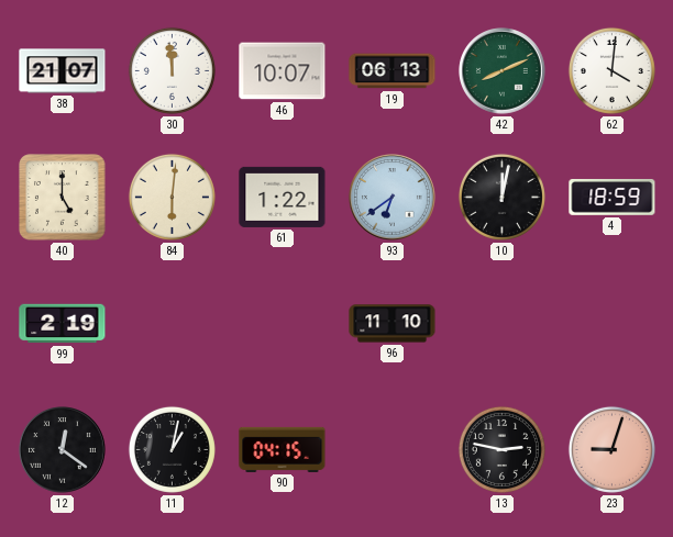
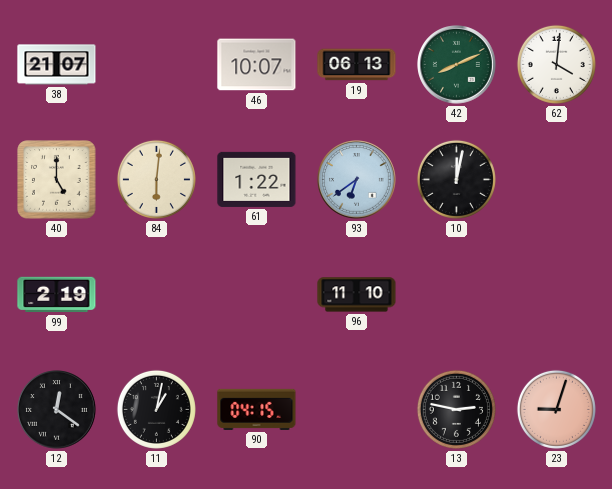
30: 11:59 -> none (172, 70)
4: 18:59 -> none (613, 197)
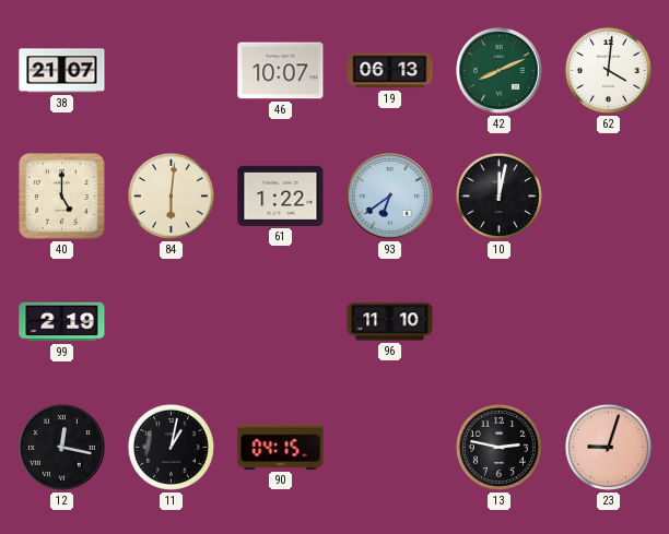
12: 12:21 -> 12:17 (62, 448)
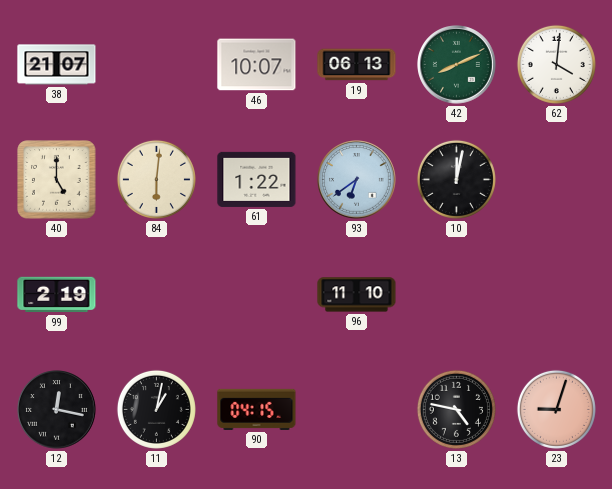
13: 2:47 -> 4:47 (456, 409)
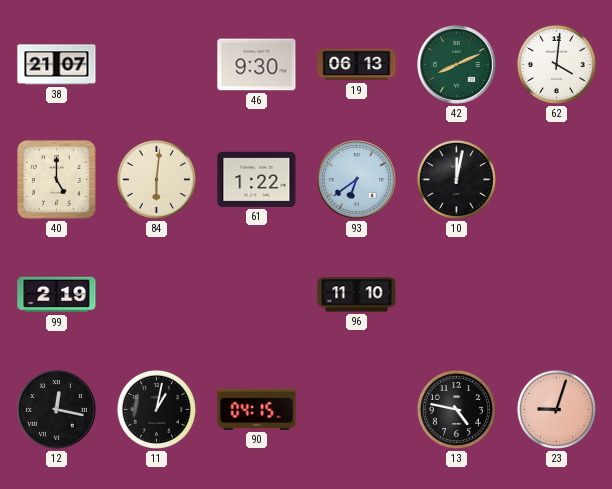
46: 10:07 -> 9:30 (257, 65)
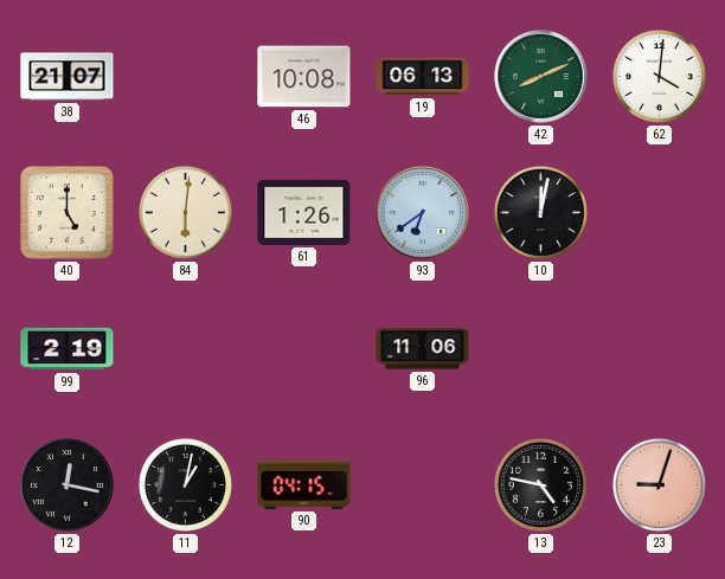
46: 9:30 -> 10:08 (304, 77)
61: 1:22 -> 1:26 (304, 212)
96: 11:10 -> 11:06 (423, 349)
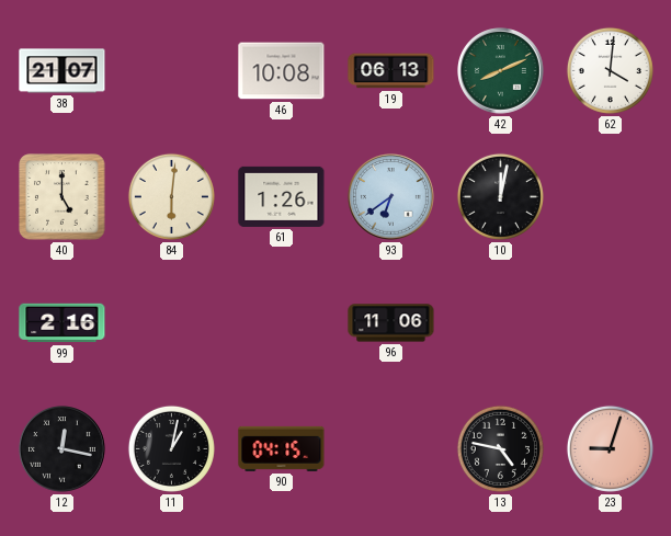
99: 2:19 -> 2:16 (62, 323)
